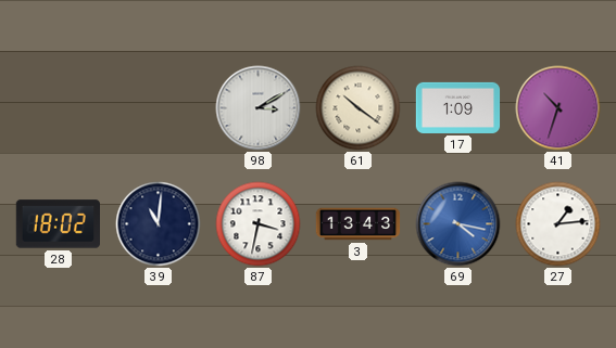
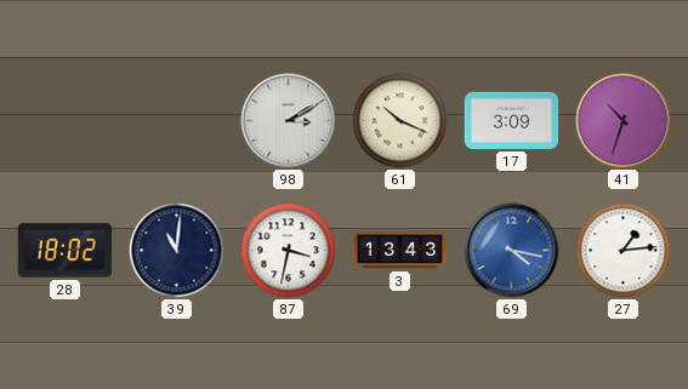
61: 10:21 -> 10:19 (400, 121)
17: 1:09 -> 3:09 (512, 120)
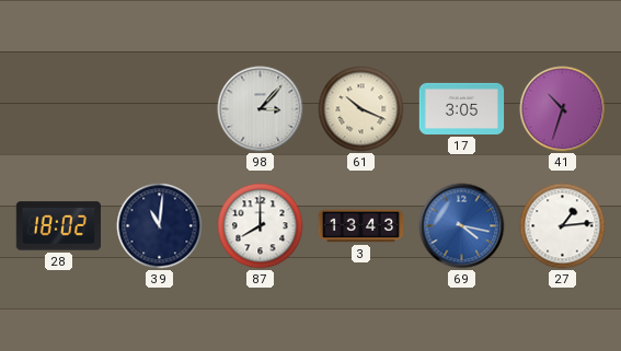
98: 3:10 -> 3:07 (261, 109)
17: 3:09 -> 3:05 (462, 108)
87: 3:32 -> 8:00 (261, 226)
